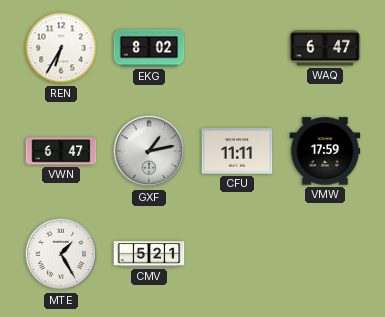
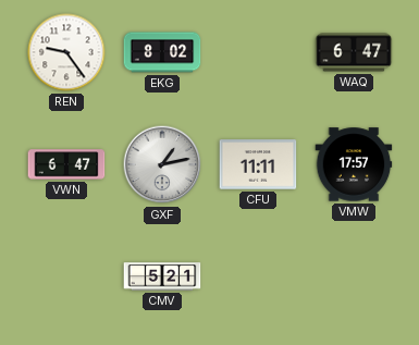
REN: 6:35 -> 9:24 (66, 52)
VMW: 17:59 -> 17:57 (354, 164)
MTE: 1:25 -> none (61, 254)
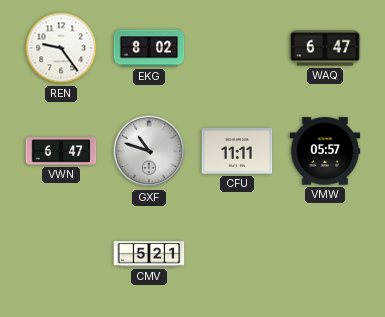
GXF: 1:13 -> 10:48 (149, 151)
VMW: 17:57 -> 05:57 (325, 151)
